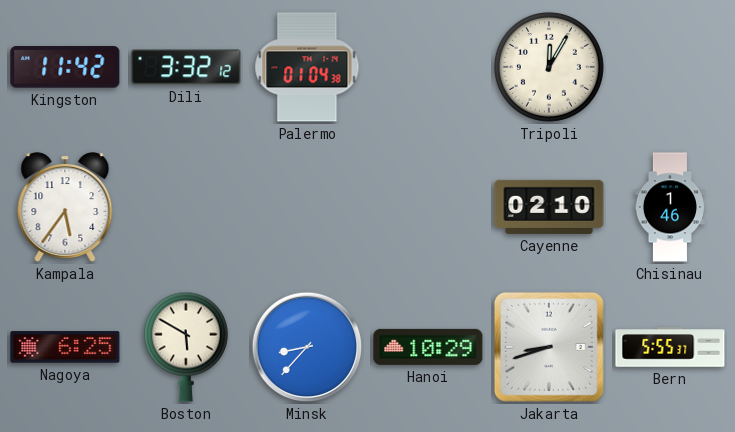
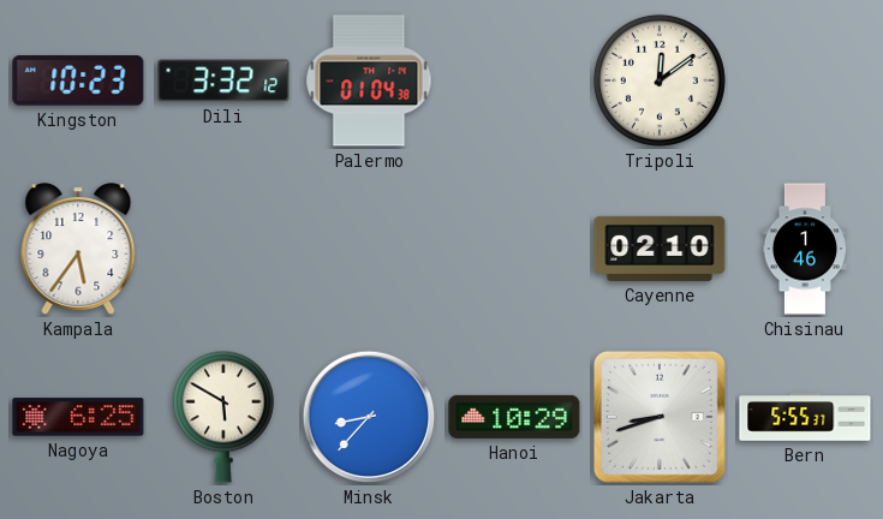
Kingston: 11:42 -> 10:23 (78, 80)
Tripoli: 12:05 -> 12:09 (660, 80)
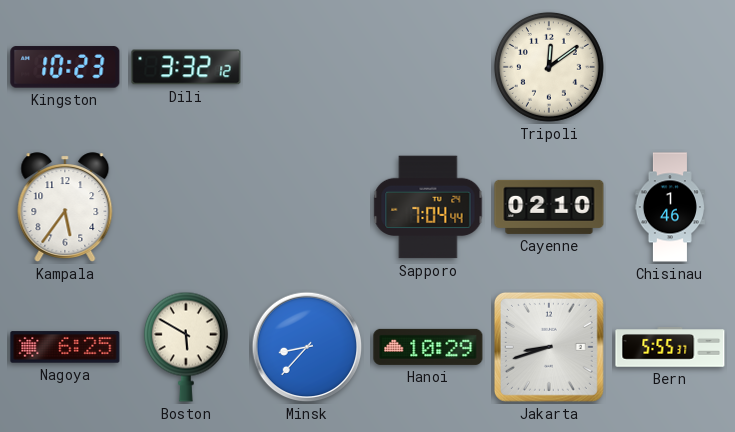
Palermo: 01:04 -> none (369, 80)
Sapporo: none -> 7:04 (428, 207)
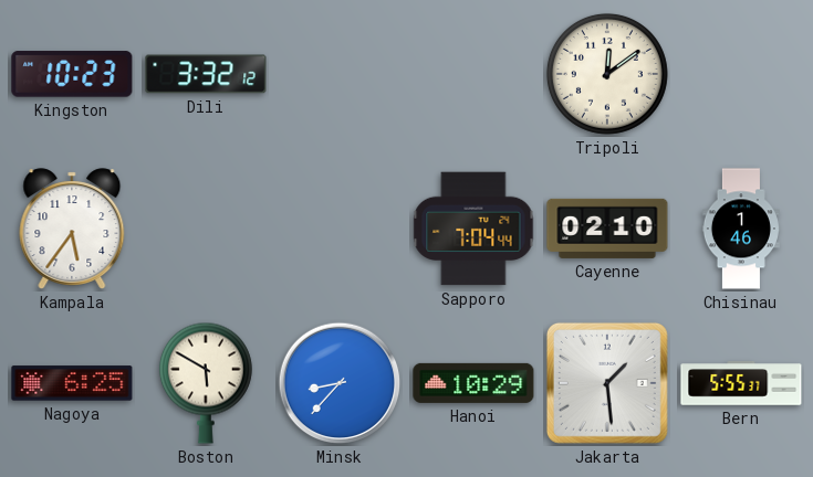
Jakarta: 8:42 -> 1:29 (607, 383)
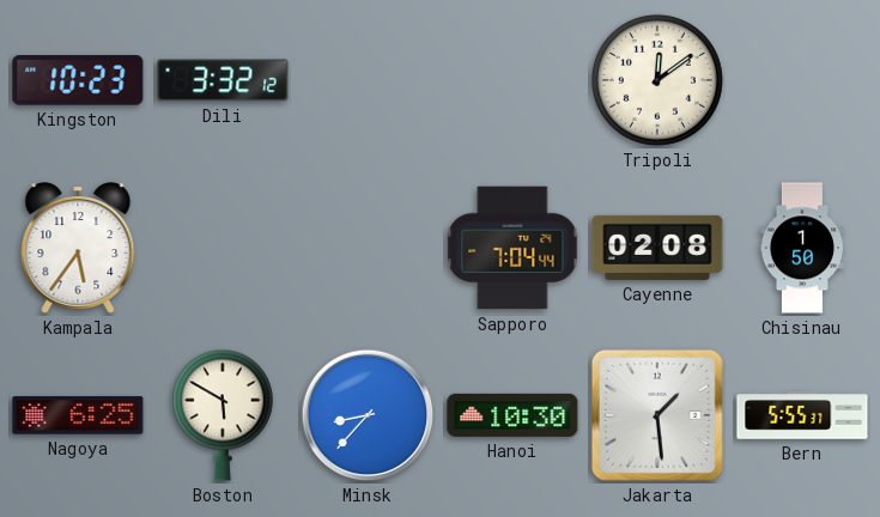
Cayenne: 02:10 -> 02:08 (657, 248)
Chisinau: 1:46 -> 1:50 (802, 248)
Hanoi: 10:29 -> 10:30 (512, 415)
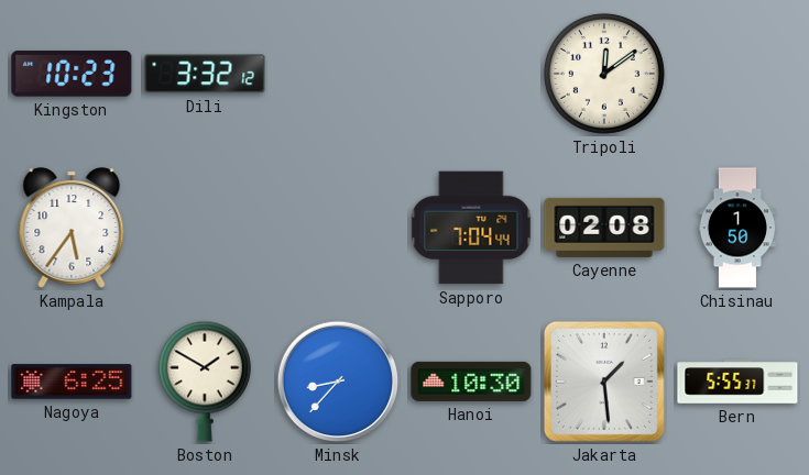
Boston: 5:50 -> 1:50 (205, 382)
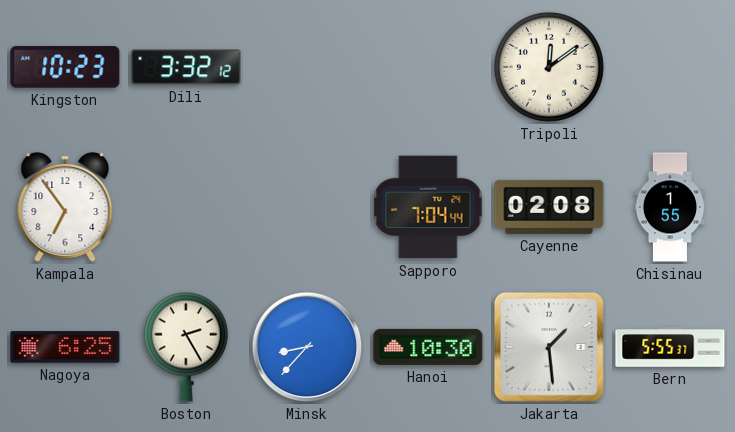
Kampala: 5:36 -> 6:54 (65, 207)
Chisinau: 1:50 -> 1:55 (670, 207)
Boston: 1:50 -> 2:25 (186, 347)
